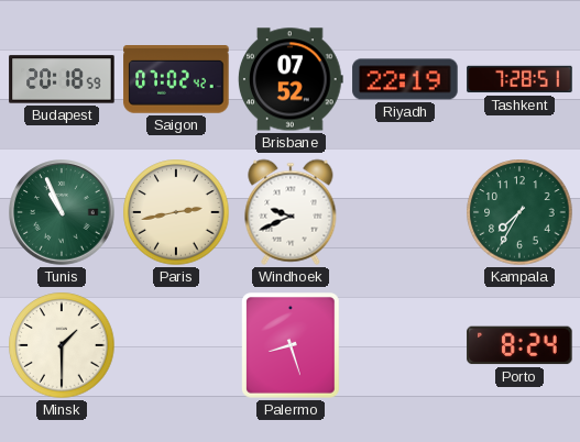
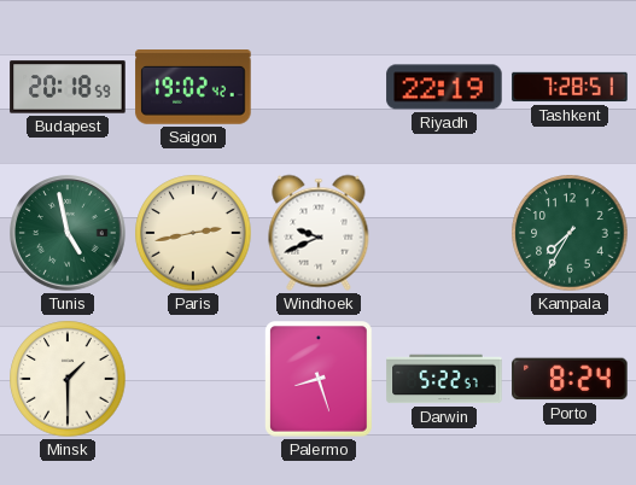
Saigon: 07:02 -> 19:02 (193, 87)
Brisbane: 07:52 -> none (292, 79)
Tunis: 10:56 -> 4:58 (68, 233)
Darwin: none -> 5:22 (444, 379)
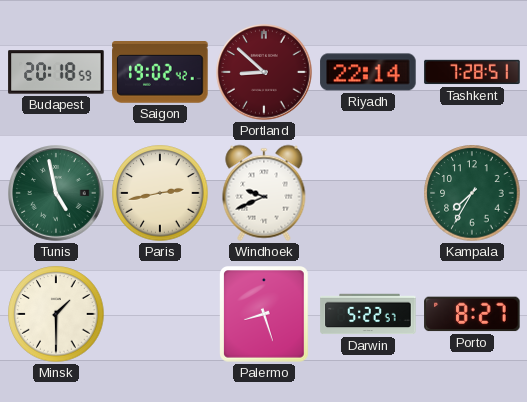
Portland: none -> 8:52 (264, 72)
Riyadh: 22:19 -> 22:14 (368, 72)
Porto: 8:24 -> 8:27 (472, 314)
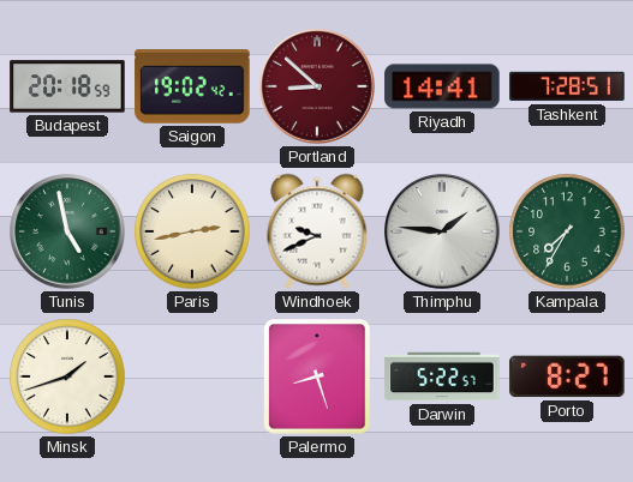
Riyadh: 22:14 -> 14:41 (442, 86)
Thimphu: none -> 1:46 (442, 231)
Minsk: 1:30 -> 1:42 (67, 376)
